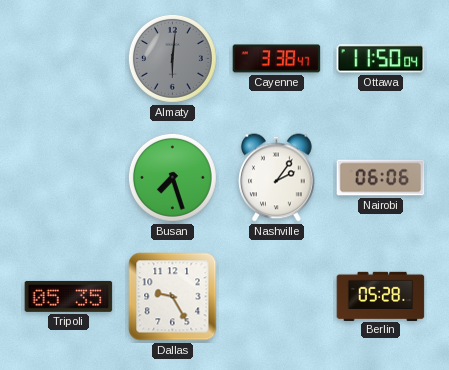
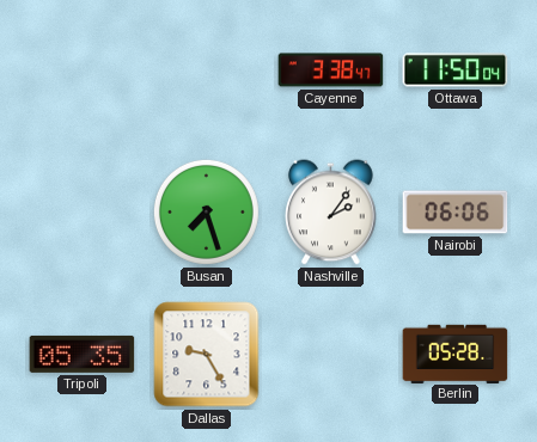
Almaty: 6:01 -> none (172, 58)
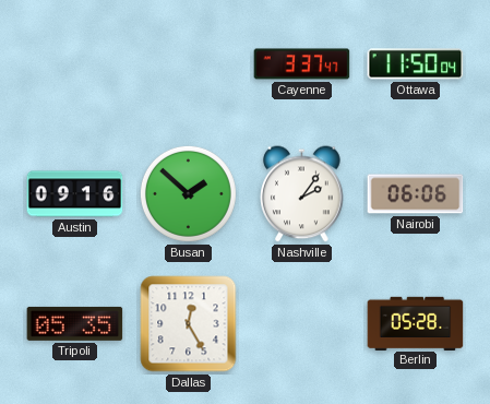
Cayenne: 3:38 -> 3:37 (302, 64)
Austin: none -> 09:16 (75, 194)
Busan: 7:27 -> 1:52 (188, 193)
Dallas: 9:25 -> 12:25 (189, 324)
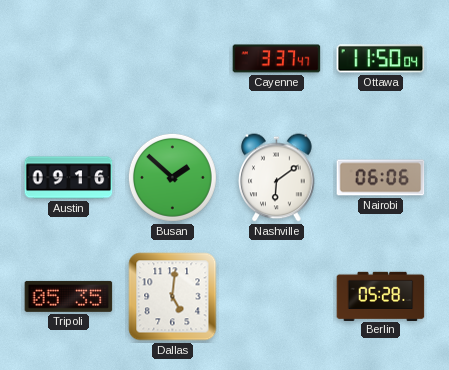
Nashville: 2:06 -> 6:09 (277, 178)
Dallas: 12:25 -> 5:01 (173, 297)
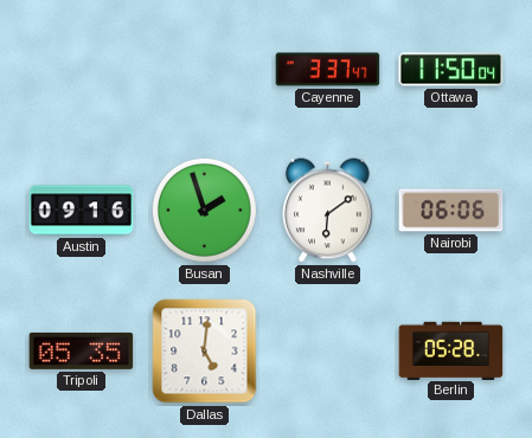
Busan: 1:52 -> 1:57 (204, 210)
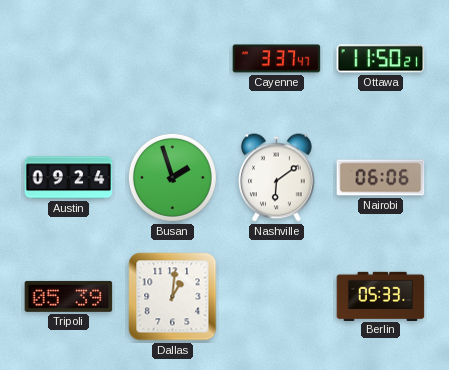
Ottawa: 11:50:04 -> 11:50:21 (381, 59)
Austin: 09:16 -> 09:24 (69, 178)
Tripoli: 05:35 -> 05:39 (69, 296)
Dallas: 5:01 -> 1:01 (173, 297)
Berlin: 05:28 -> 05:33 (381, 296)
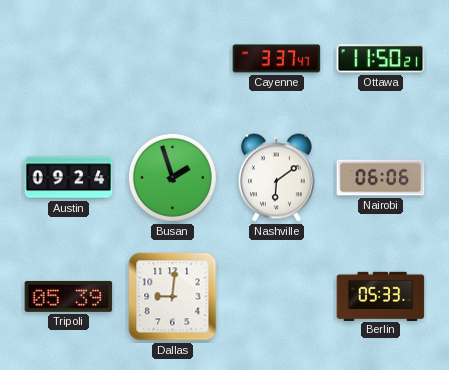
Dallas: 1:01 -> 9:01 (173, 297)
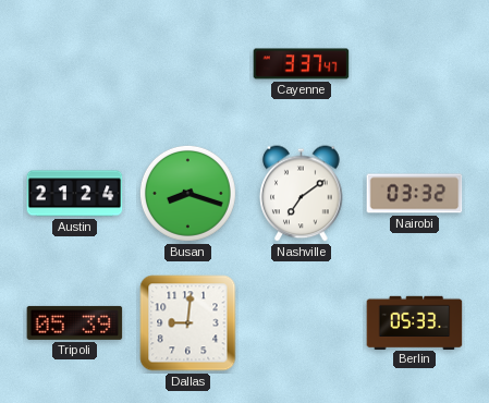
Ottawa: 11:50 -> none (381, 59)
Austin: 09:24 -> 21:24 (75, 194)
Busan: 1:57 -> 8:18 (187, 193)
Nashville: 6:09 -> 7:09 (302, 194)
Nairobi: 06:06 -> 03:32 (415, 194)
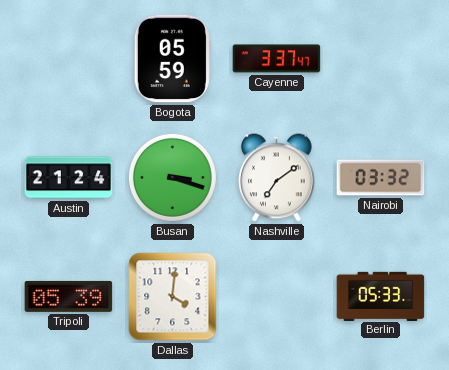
Bogota: none -> 05:59 (172, 59)
Busan: 8:18 -> 3:18 (172, 177)
Dallas: 9:01 -> 4:01 (173, 297)
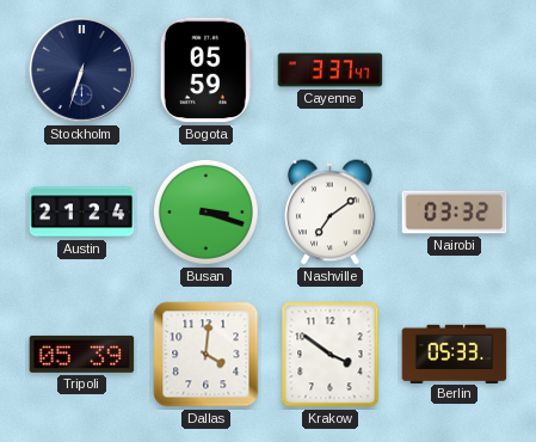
Stockholm: none -> 6:33 (81, 69)
Krakow: none -> 3:51 (331, 355)
